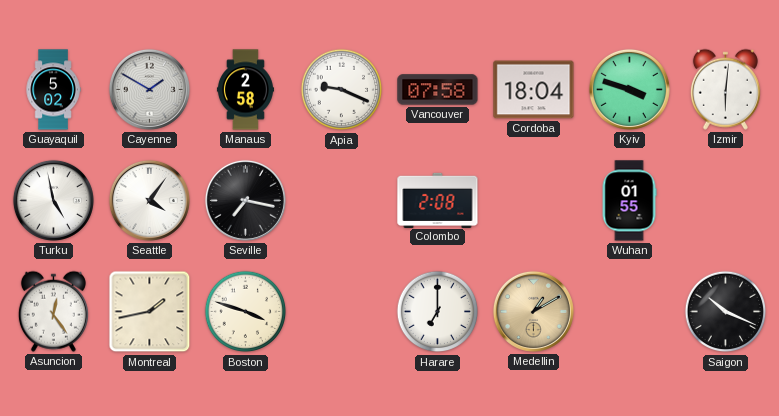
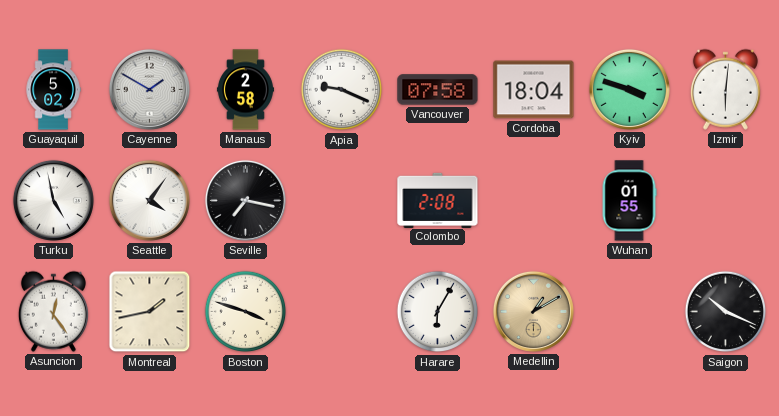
Harare: 7:00 -> 6:05 (438, 312)
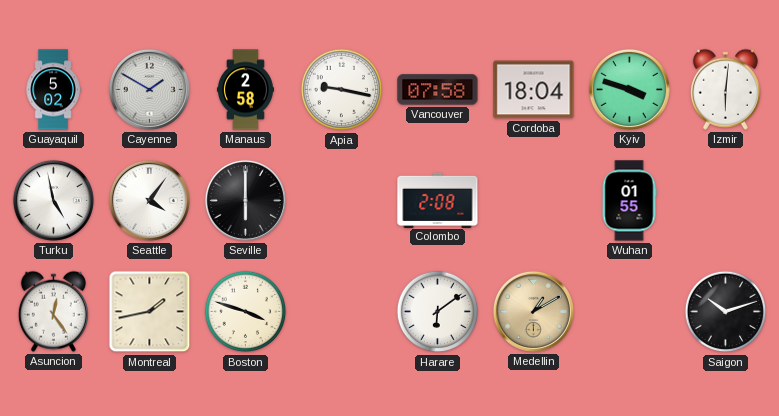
Apia: 9:19 -> 9:17 (342, 90)
Seville: 7:17 -> 6:00 (245, 200)
Harare: 6:05 -> 6:09 (438, 312)
Saigon: 10:19 -> 10:12 (726, 312)
